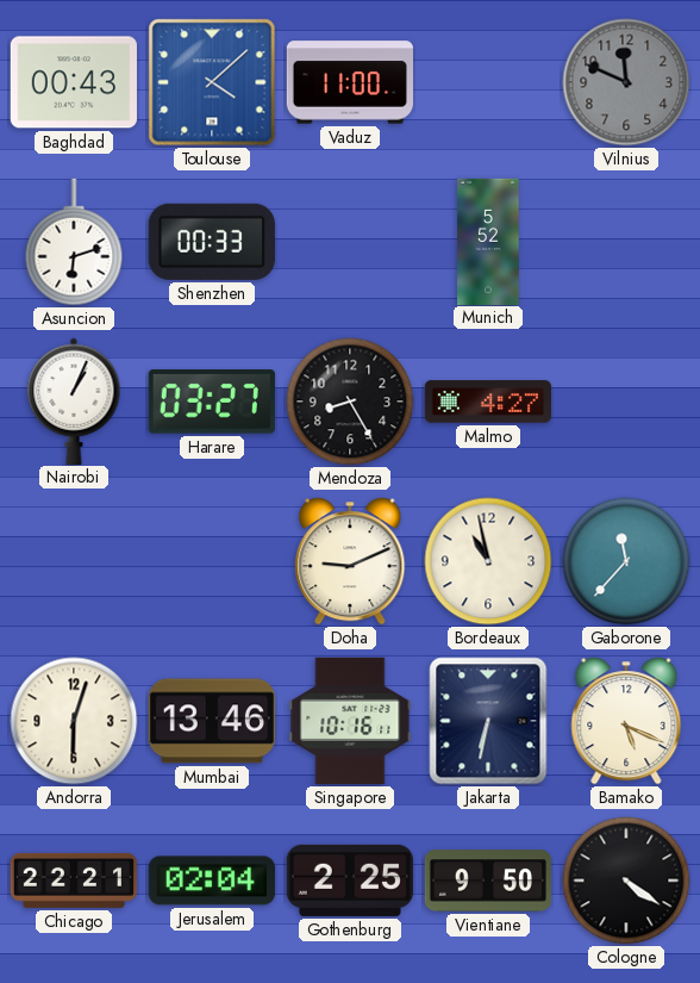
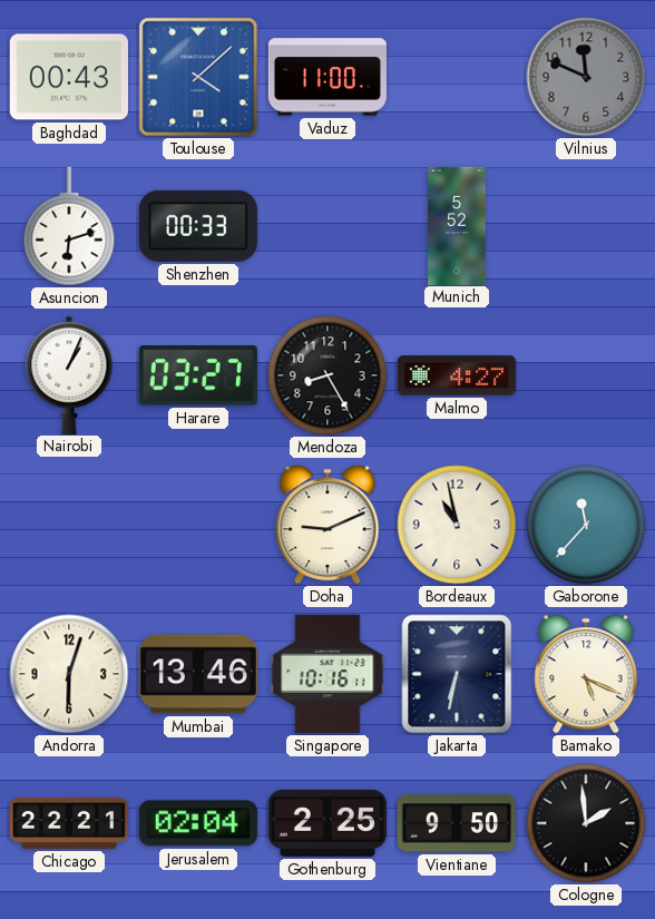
Cologne: 4:21 -> 1:59 (586, 823)
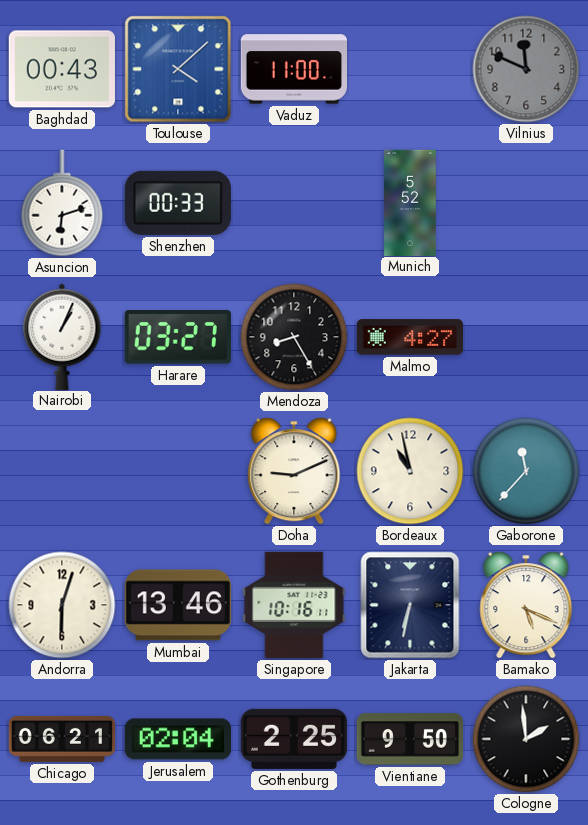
Chicago: 22:21 -> 06:21 (61, 739)
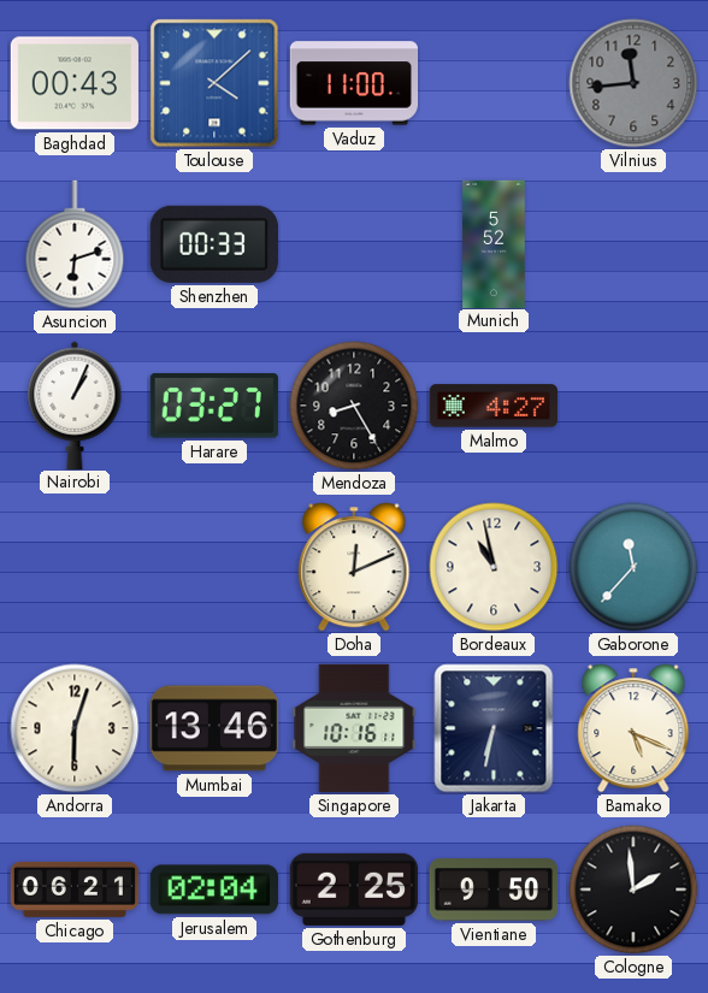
Vilnius: 11:49 -> 11:44 (633, 83)
Doha: 9:11 -> 12:11 (354, 567)
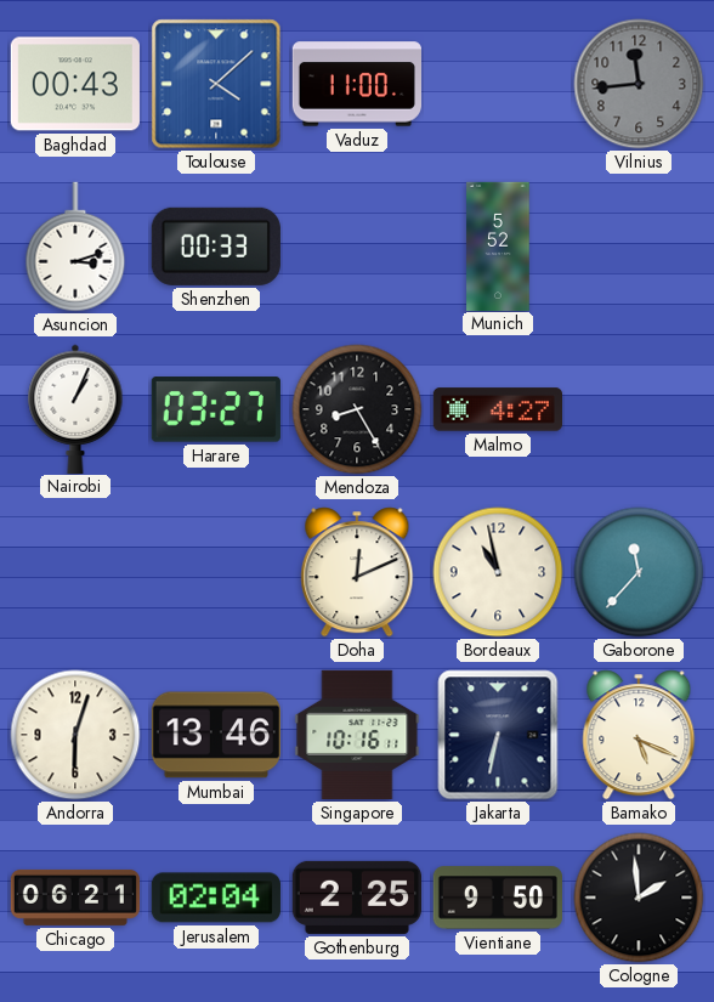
Asuncion: 6:12 -> 3:12 (75, 247)
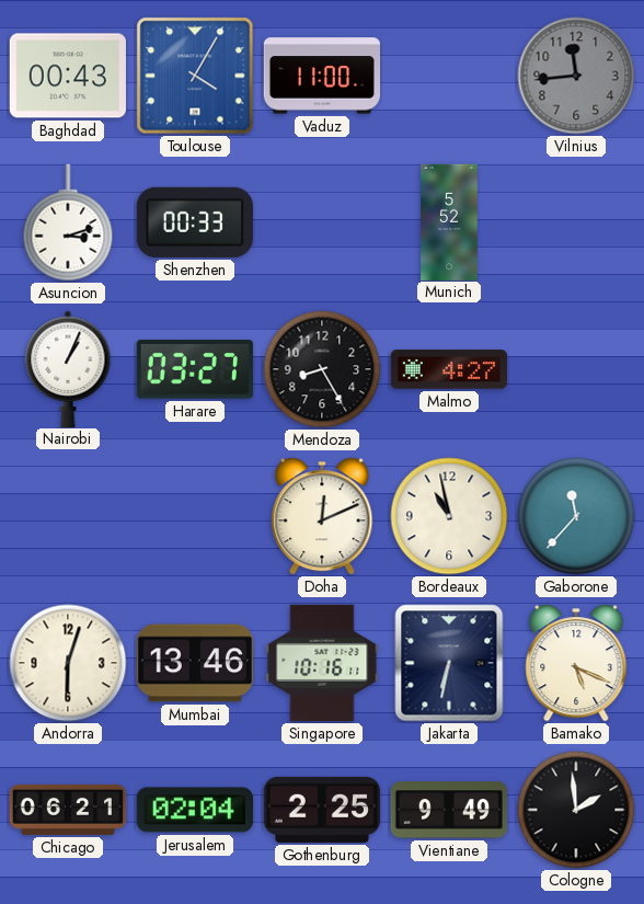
Toulouse: 4:08 -> 4:05 (195, 76)
Vientiane: 9:50 -> 9:49 (448, 810)
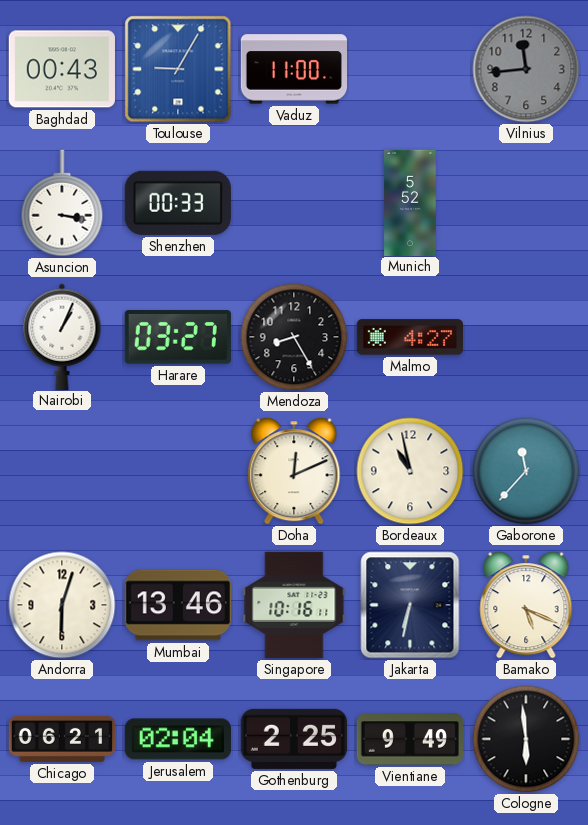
Toulouse: 4:05 -> 9:05 (178, 69)
Asuncion: 3:12 -> 3:17 (62, 203)
Cologne: 1:59 -> 5:59 (526, 739)
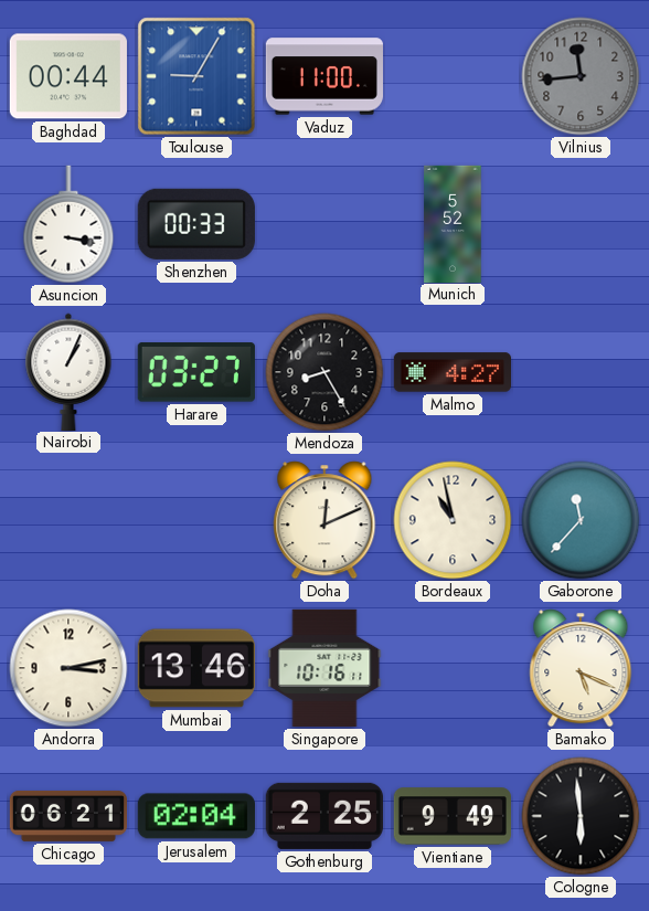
Baghdad: 00:43 -> 00:44 (68, 76)
Andorra: 6:03 -> 3:13 (68, 668)
Jakarta: 6:32 -> none (410, 605)
